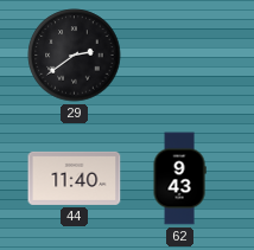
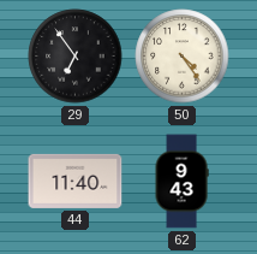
29: 2:39 -> 6:54 (76, 57)
50: none -> 4:24 (183, 57)
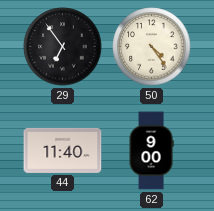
62: 9:43 -> 9:00 (151, 151)
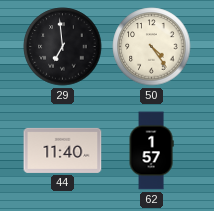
29: 6:54 -> 6:59 (63, 47)
62: 9:00 -> 1:57 (151, 151)
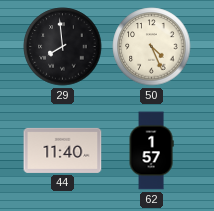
29: 6:59 -> 7:59 (63, 47)
50: 4:24 -> 4:26 (152, 47)
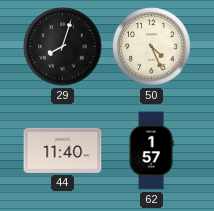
29: 7:59 -> 8:03 (63, 47)
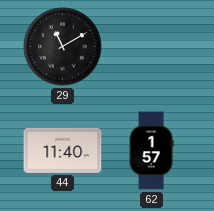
29: 8:03 -> 11:10 (63, 47)
50: 4:26 -> none (152, 47)
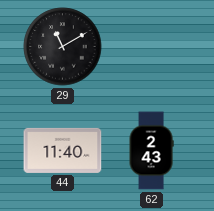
62: 1:57 -> 2:43 (151, 151)
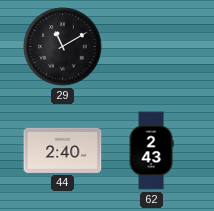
44: 11:40 -> 2:40 (63, 150)
